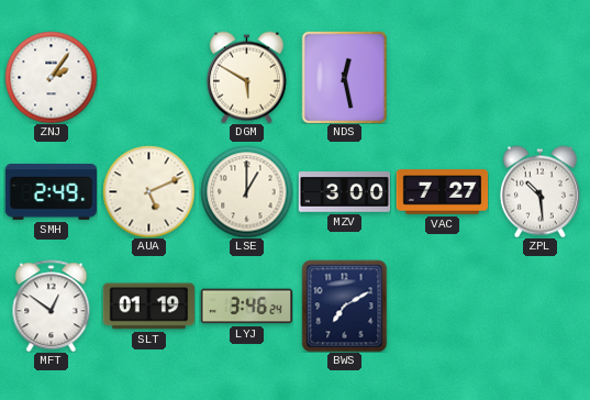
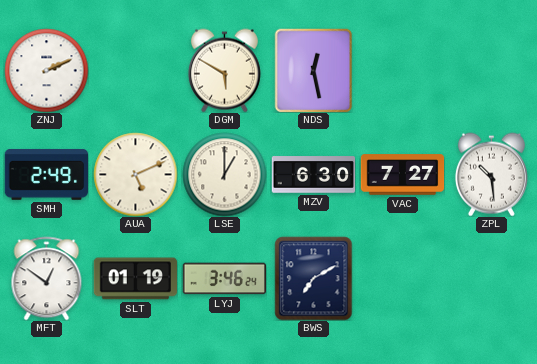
ZNJ: 2:06 -> 2:11 (46, 70)
MZV: 3:00 -> 6:30 (313, 175)
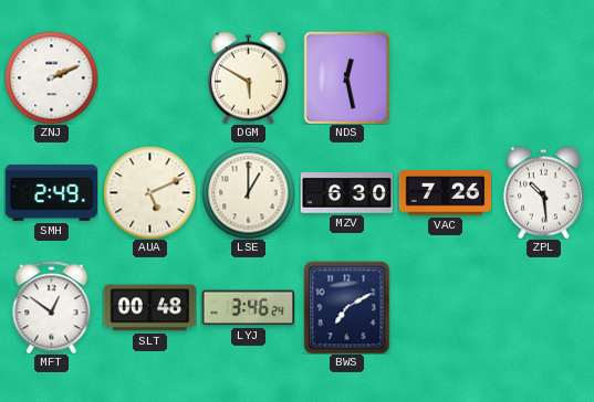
VAC: 7:27 -> 7:26 (445, 193)
SLT: 01:19 -> 00:48 (149, 308)
